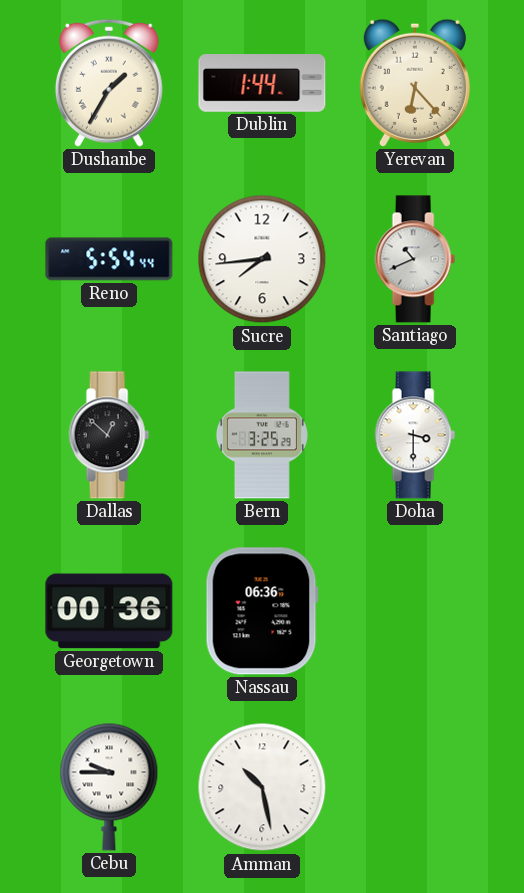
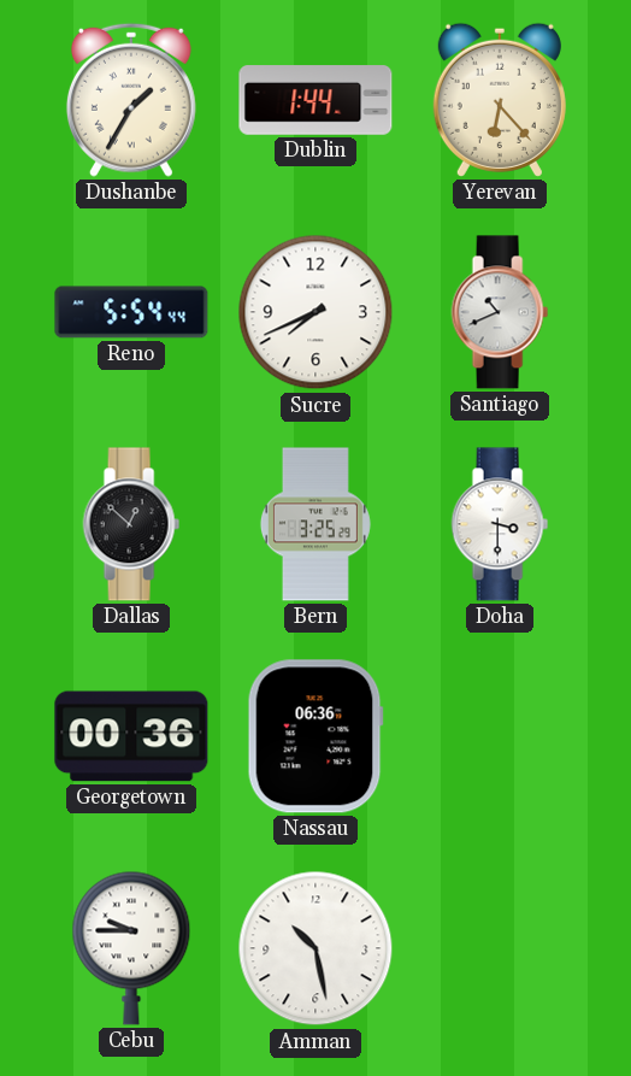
Sucre: 7:44 -> 7:41 (315, 312)
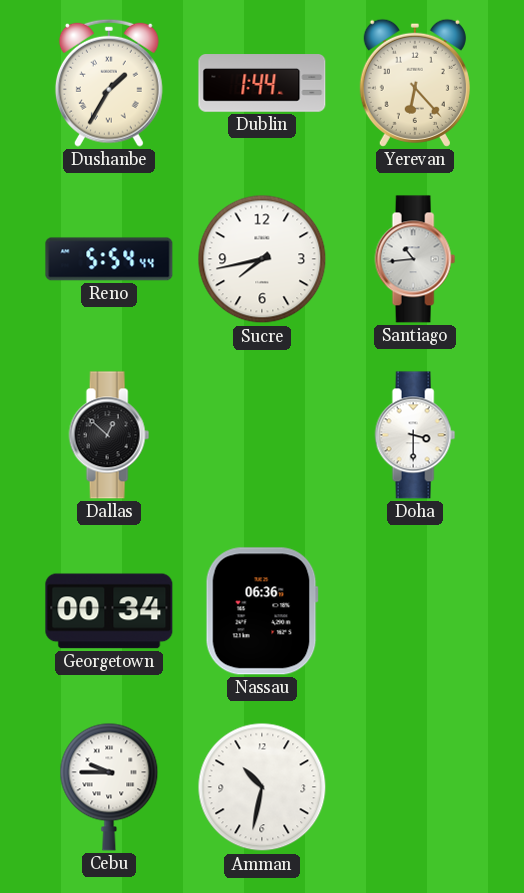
Sucre: 7:41 -> 7:43 (262, 259)
Santiago: 10:41 -> 10:44 (415, 259)
Bern: 3:25 -> none (315, 524)
Georgetown: 00:36 -> 00:34 (109, 611)
Amman: 10:28 -> 10:32 (262, 787)
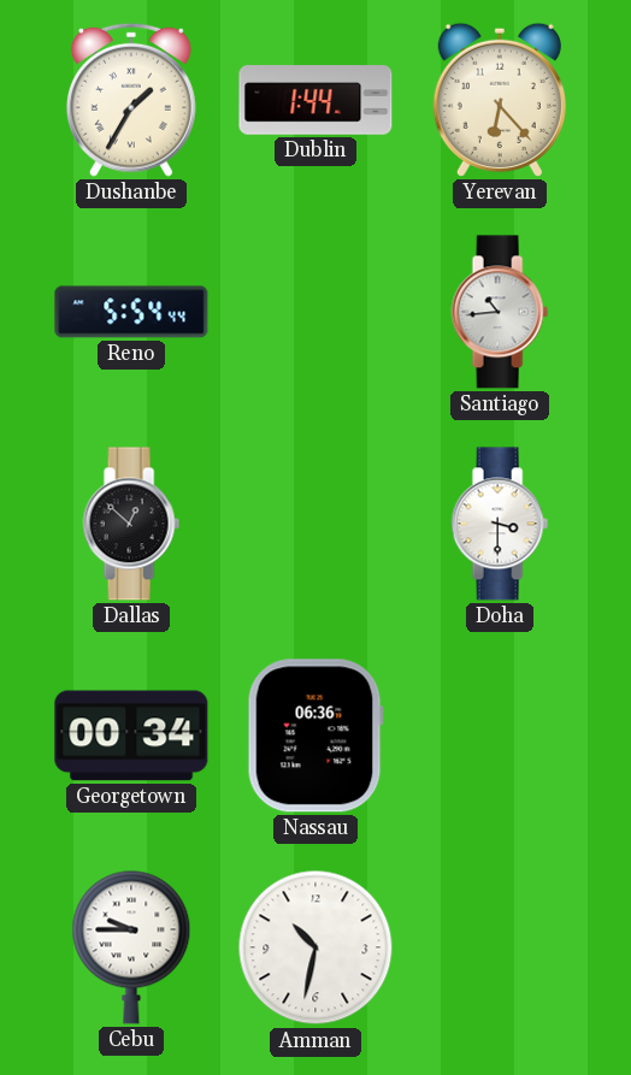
Sucre: 7:43 -> none (262, 259)
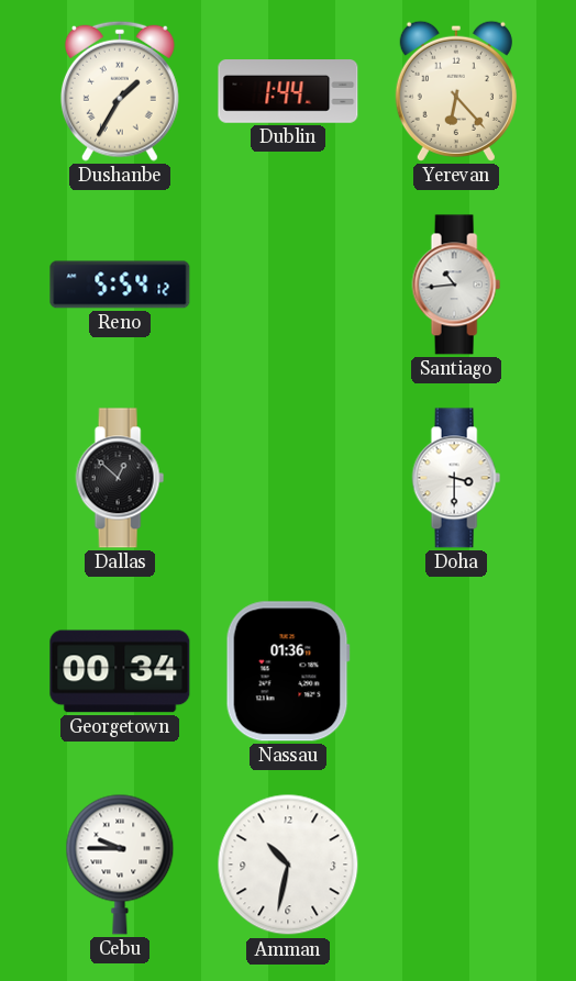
Reno: 5:54:44 -> 5:54:12 (120, 285)
Nassau: 06:36 -> 01:36 (288, 671)
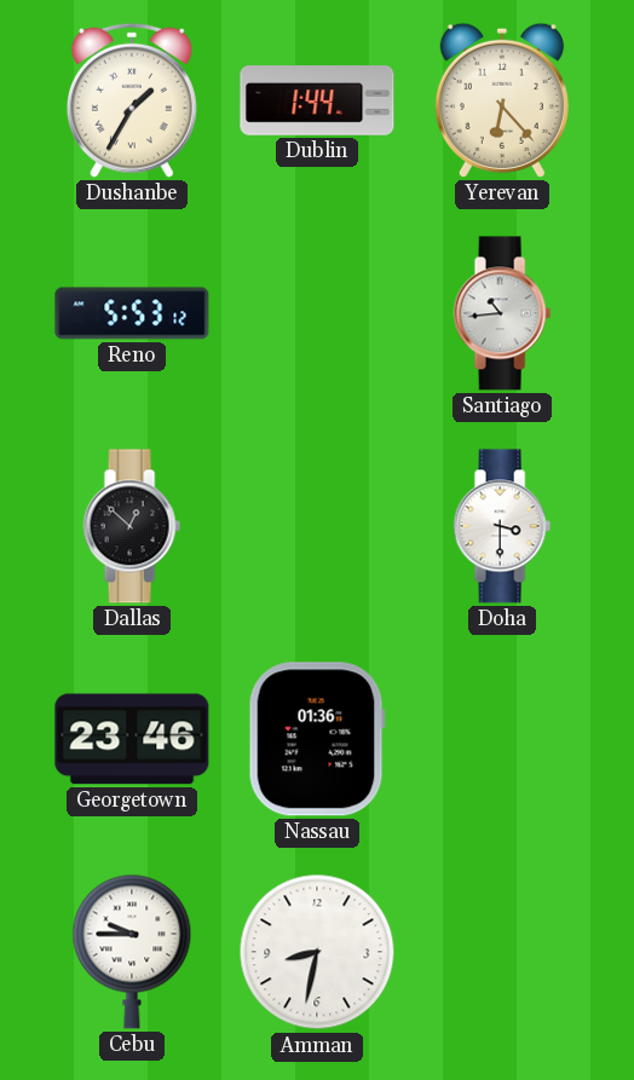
Reno: 5:54 -> 5:53 (132, 313)
Georgetown: 00:34 -> 23:46 (132, 739)
Amman: 10:32 -> 8:32 (317, 952)
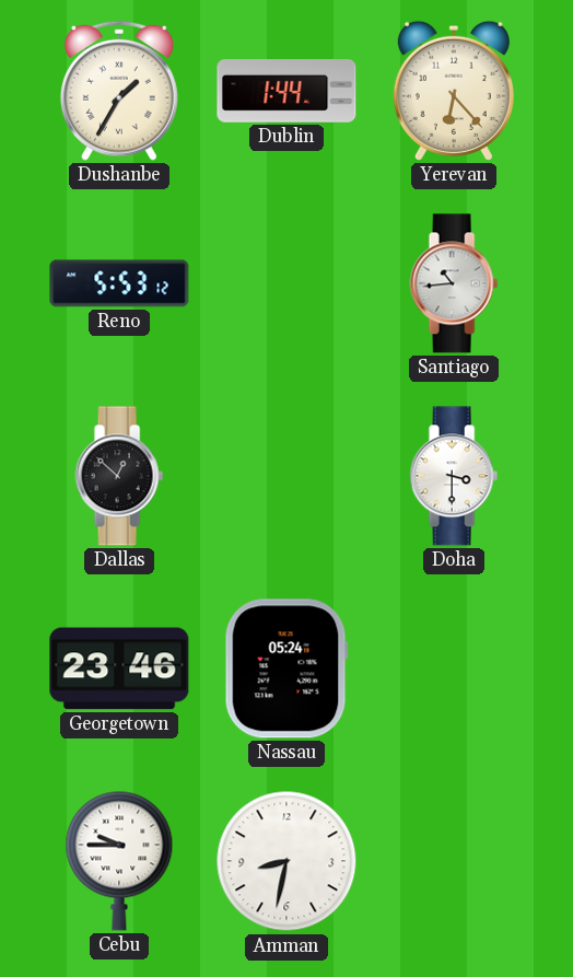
Nassau: 01:36 -> 05:24 (286, 668)
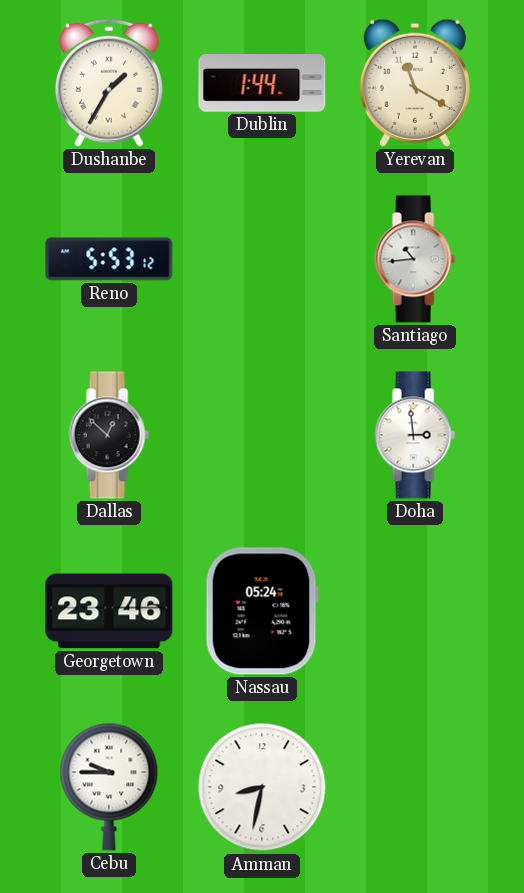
Yerevan: 6:23 -> 11:20 (415, 83)
Doha: 3:30 -> 2:59 (415, 435)
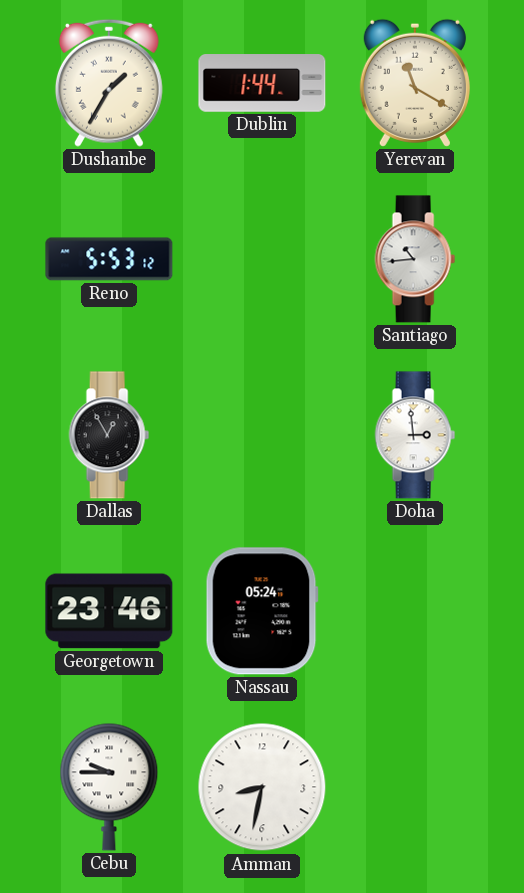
Dallas: 12:52 -> 12:55 (109, 435)
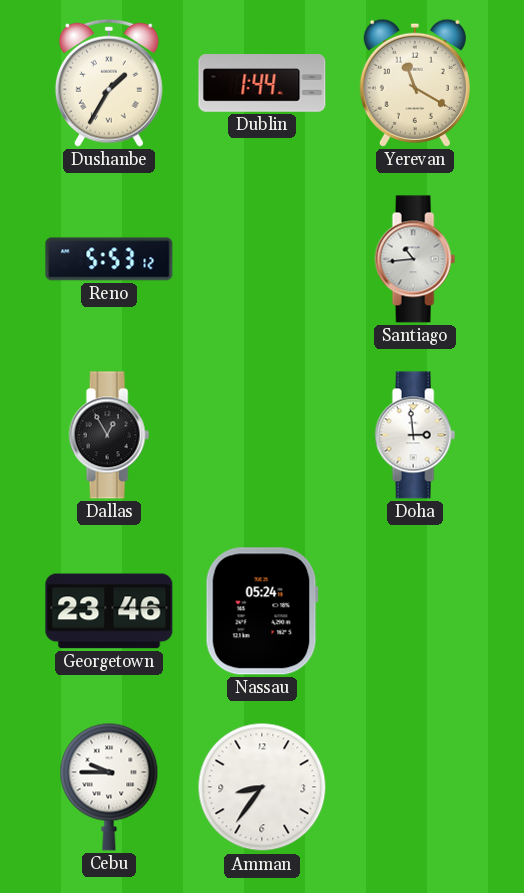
Amman: 8:32 -> 8:36 (262, 787)
